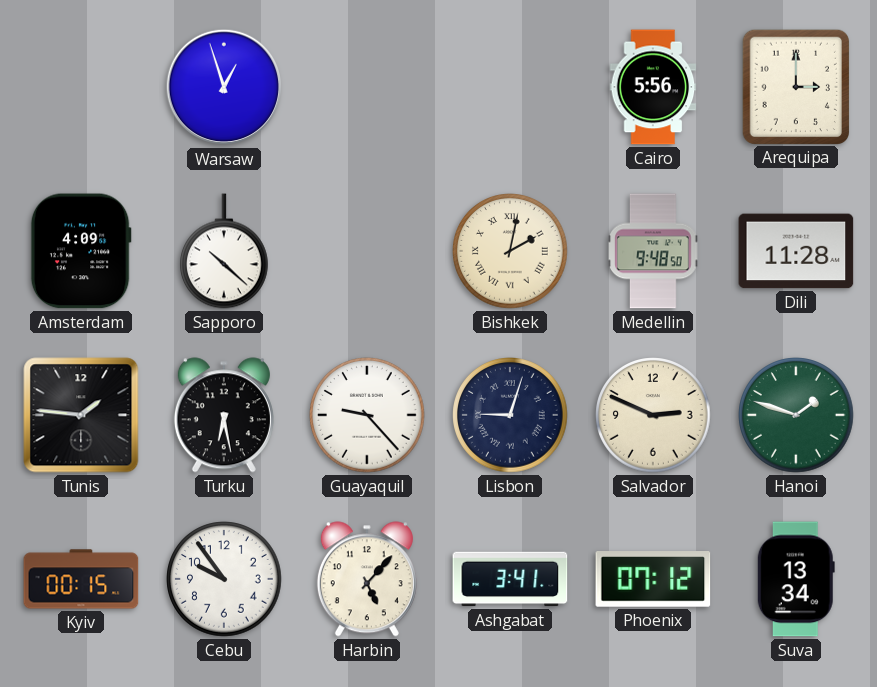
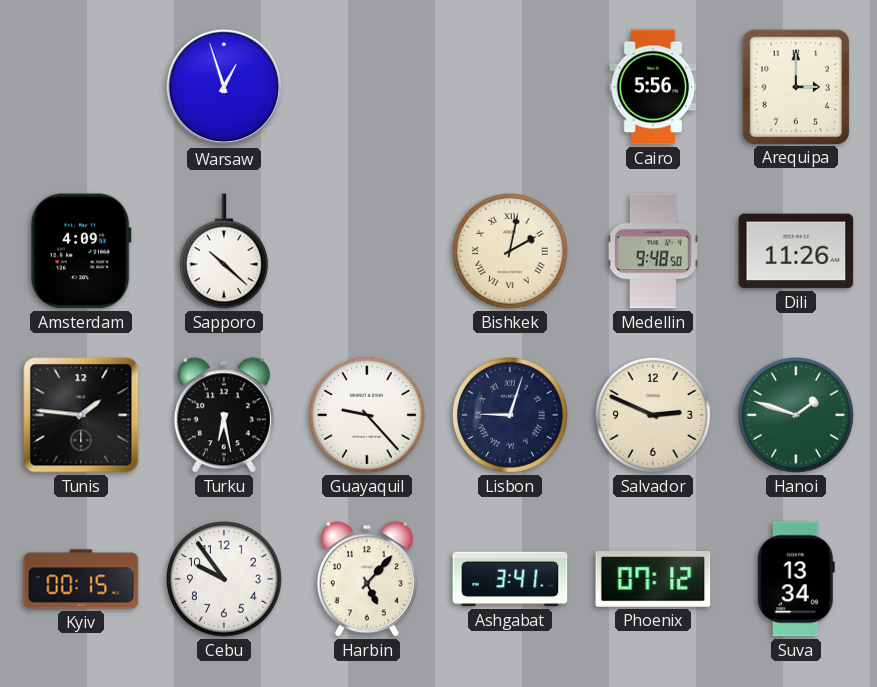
Dili: 11:28 -> 11:26 (796, 251)
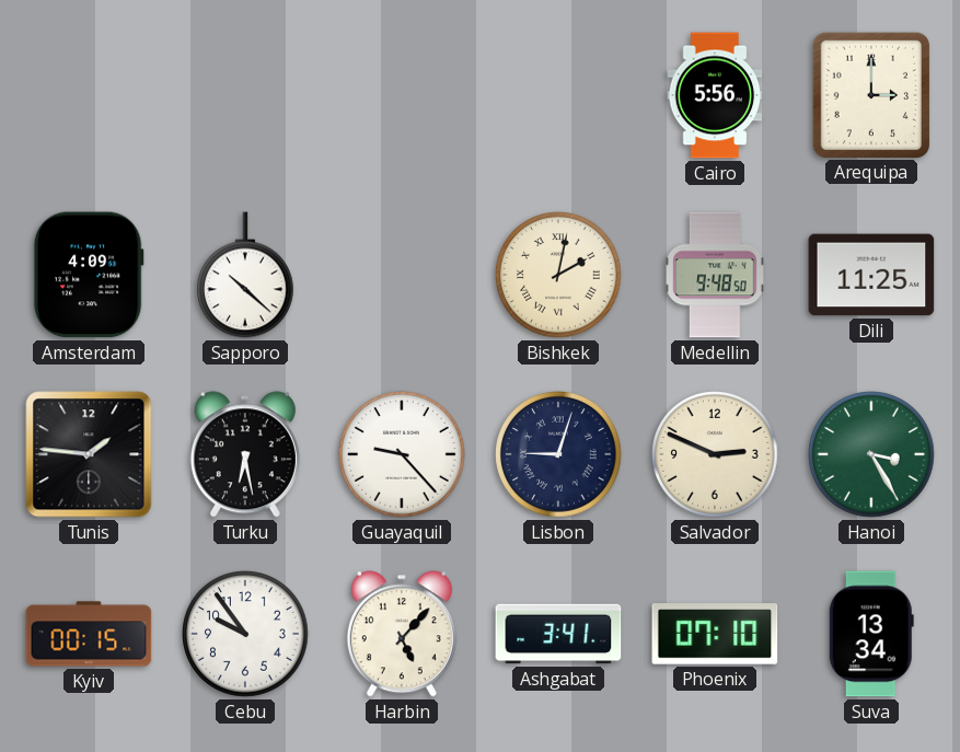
Warsaw: 12:57 -> none (224, 87)
Dili: 11:26 -> 11:25 (871, 275)
Hanoi: 1:48 -> 3:25 (871, 454)
Phoenix: 07:12 -> 07:10 (715, 635)
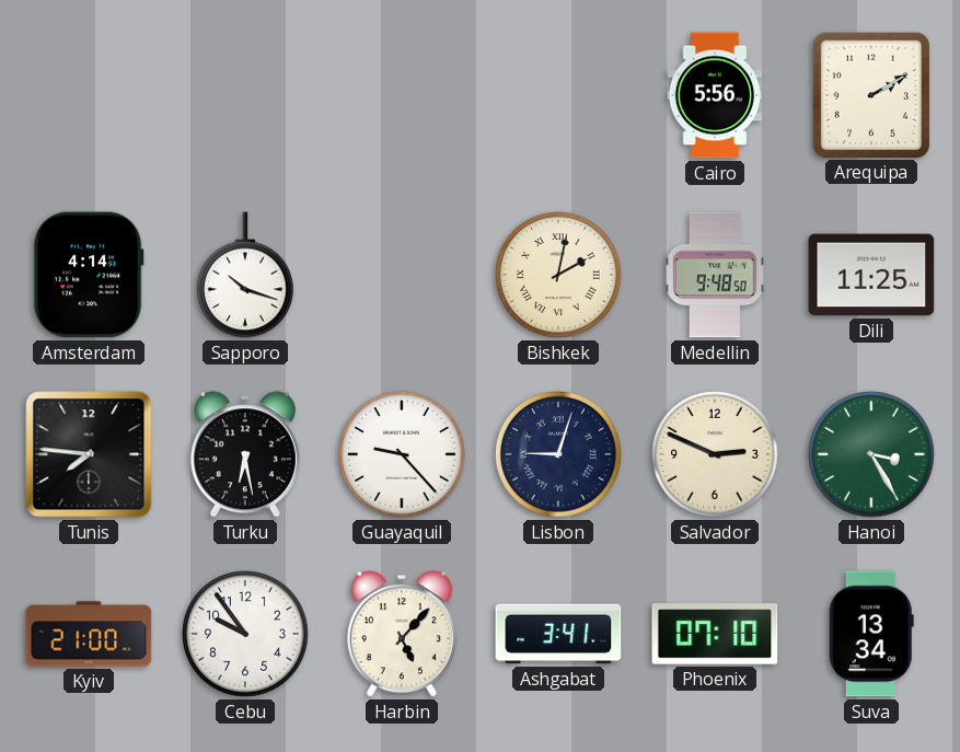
Arequipa: 3:00 -> 2:10 (870, 94)
Amsterdam: 4:09 -> 4:14 (89, 275)
Sapporo: 10:22 -> 10:18 (246, 275)
Tunis: 1:46 -> 7:46 (89, 454)
Kyiv: 00:15 -> 21:00 (89, 634)
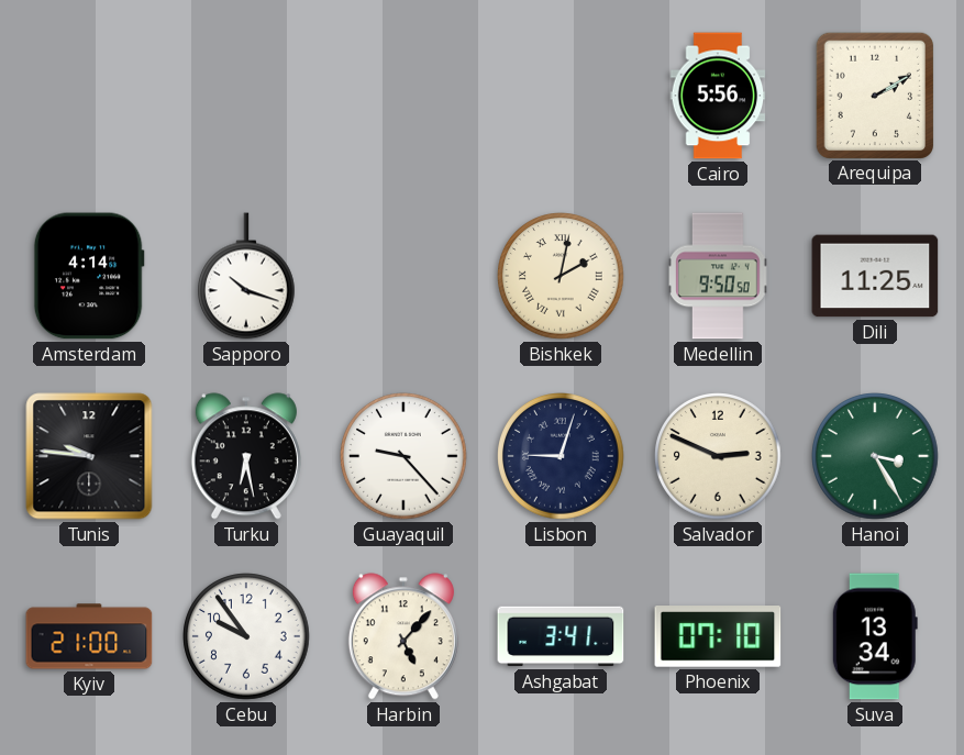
Medellin: 9:48 -> 9:50 (718, 276)
Tunis: 7:46 -> 9:46 (89, 456)
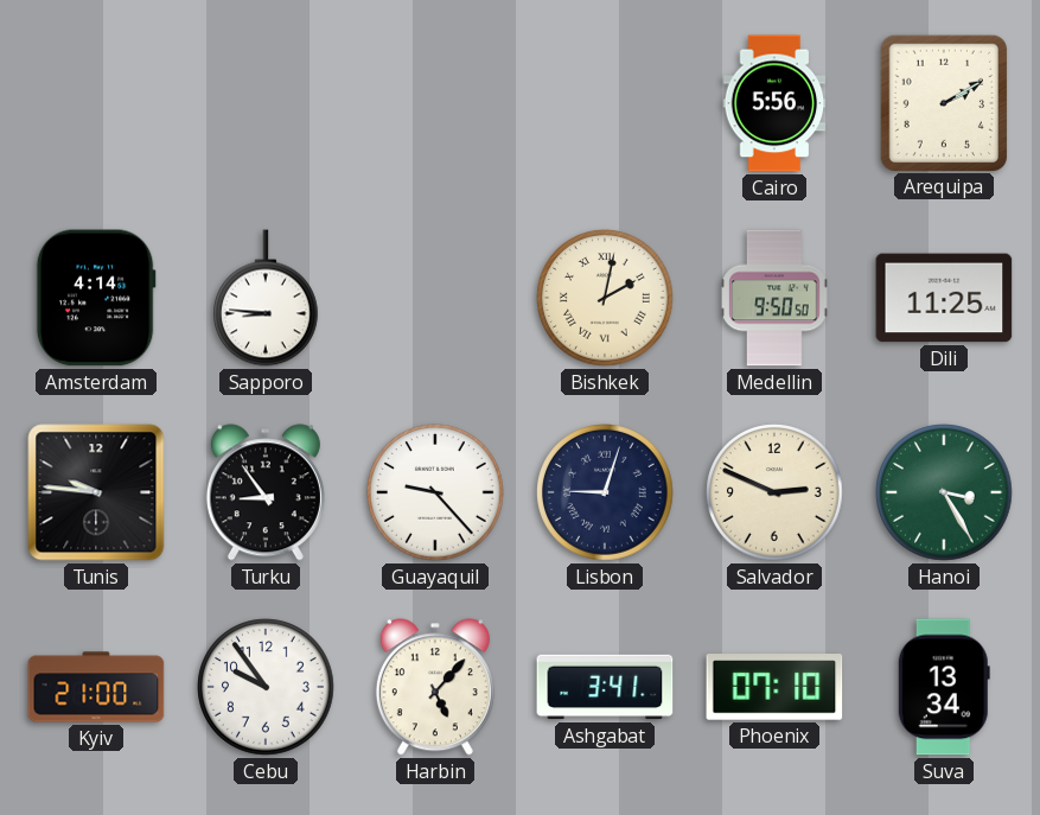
Sapporo: 10:18 -> 8:46 (267, 298)
Turku: 6:28 -> 8:54 (266, 492)
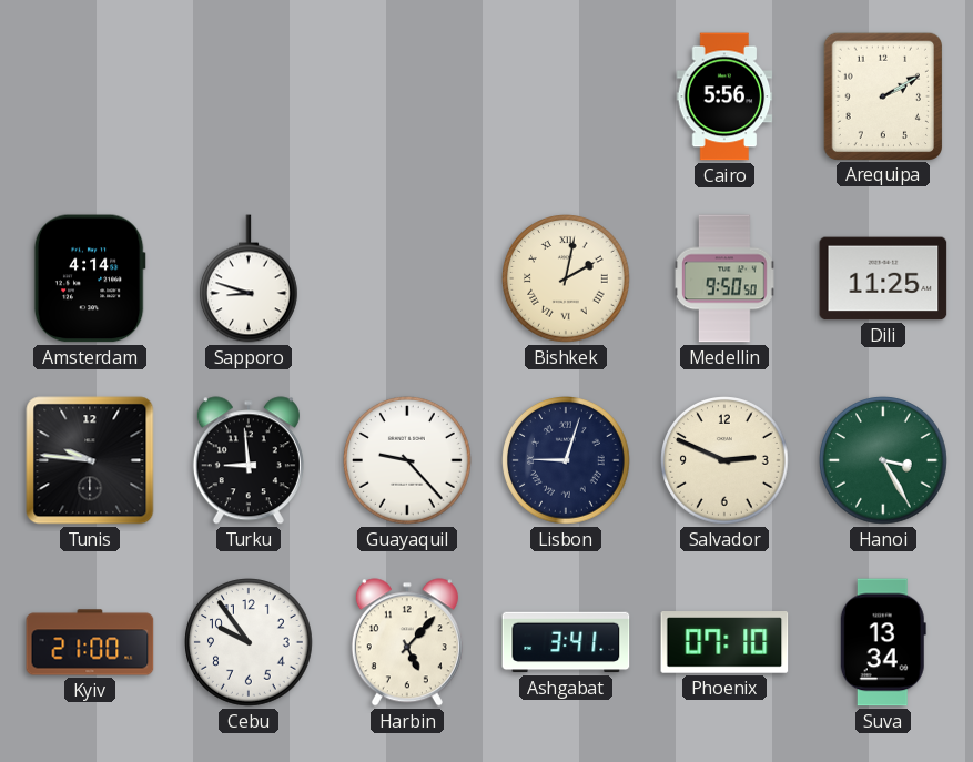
Sapporo: 8:46 -> 8:48 (250, 278)
Turku: 8:54 -> 8:59 (249, 460)
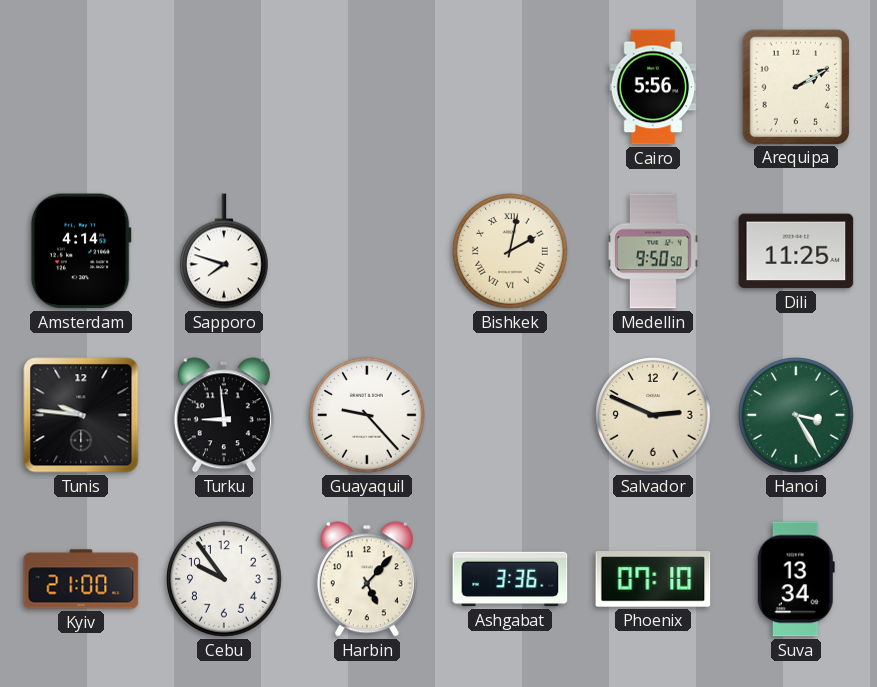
Sapporo: 8:48 -> 7:48 (225, 251)
Lisbon: 9:03 -> none (566, 460)
Ashgabat: 3:41 -> 3:36 (510, 579)
